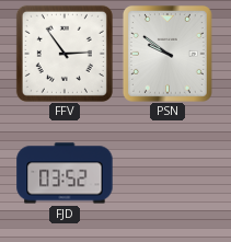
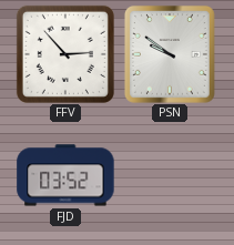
FFV: 2:54 -> 2:53 (65, 54)
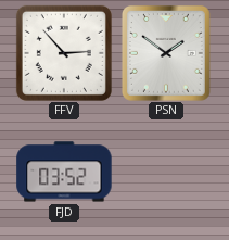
PSN: 9:51 -> 1:51 (166, 53)
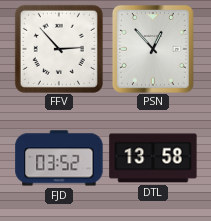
PSN: 1:51 -> 12:53 (153, 49)
DTL: none -> 13:58 (153, 158)
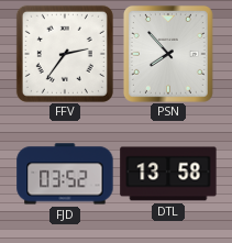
FFV: 2:53 -> 2:36 (65, 54)
PSN: 12:53 -> 7:53 (168, 54)
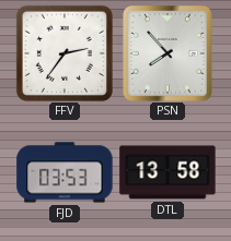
FJD: 03:52 -> 03:53 (65, 172)
